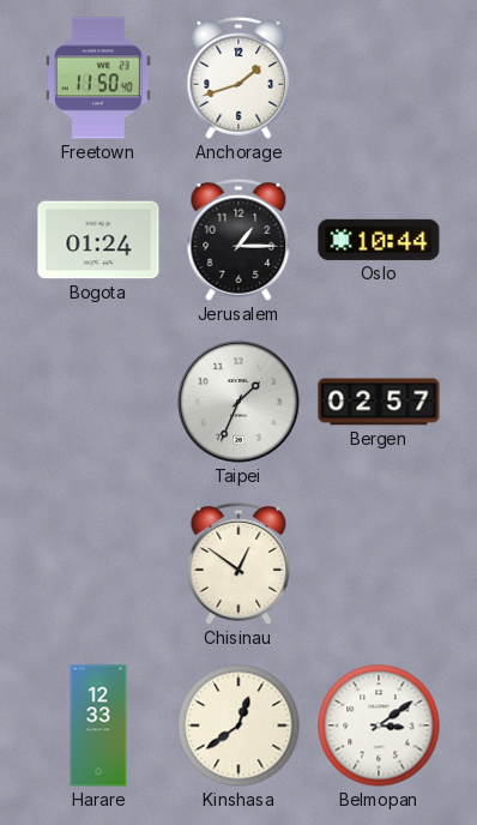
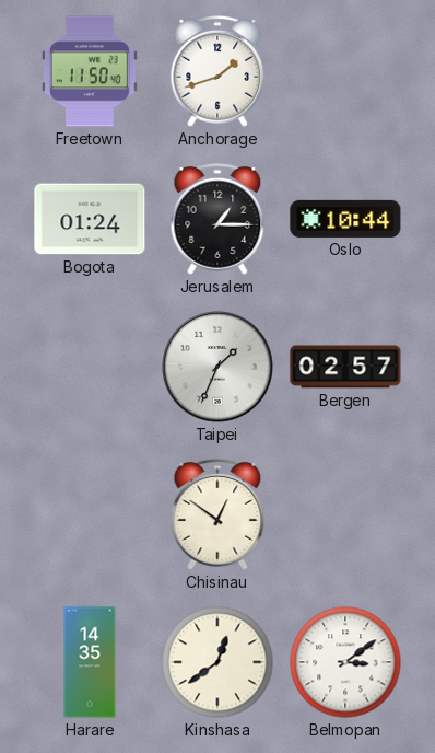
Harare: 12:33 -> 14:35 (90, 662)
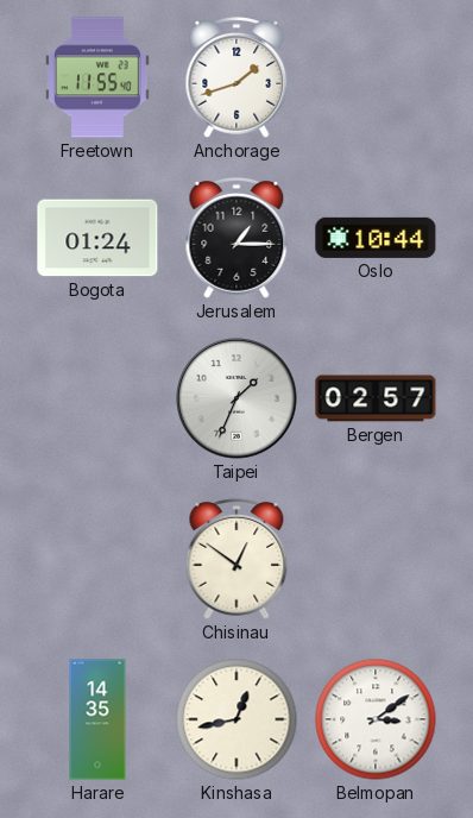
Freetown: 11:50 -> 11:55 (99, 77)
Kinshasa: 12:39 -> 12:43 (236, 719)
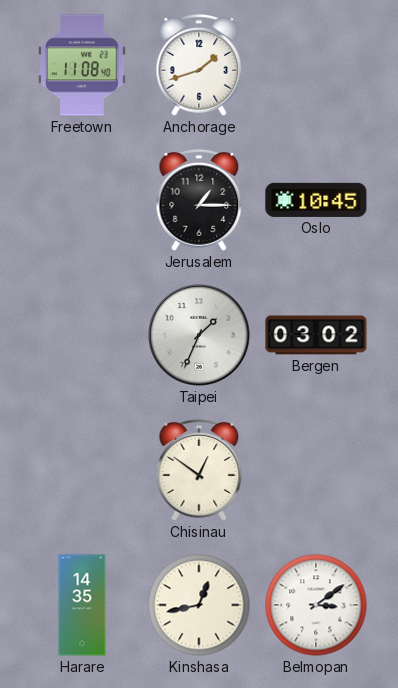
Freetown: 11:55 -> 11:08 (83, 65)
Bogota: 01:24 -> none (97, 238)
Oslo: 10:44 -> 10:45 (316, 200)
Bergen: 02:57 -> 03:02 (316, 335)
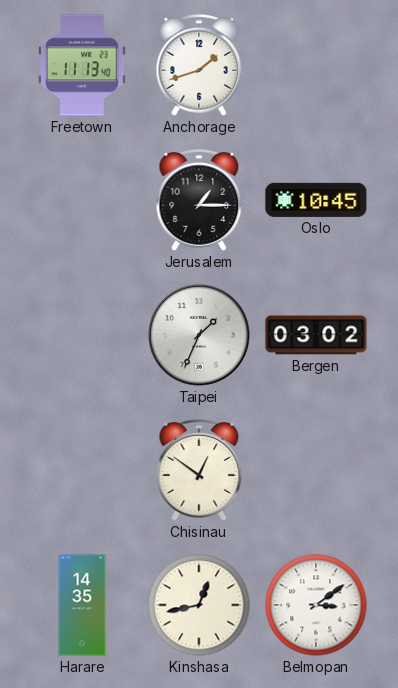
Freetown: 11:08 -> 11:13 (83, 65)
